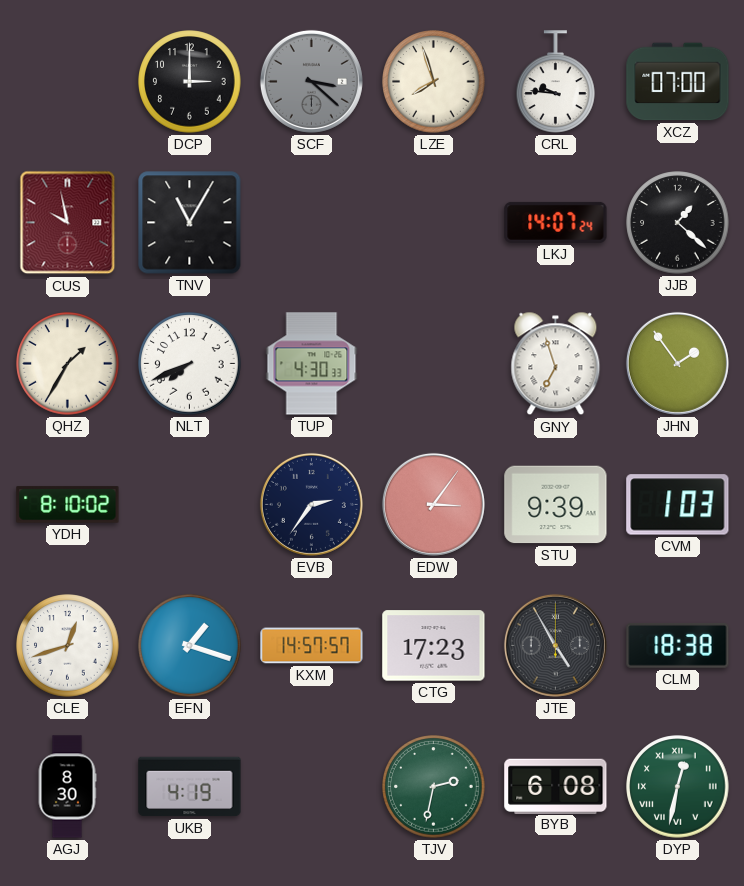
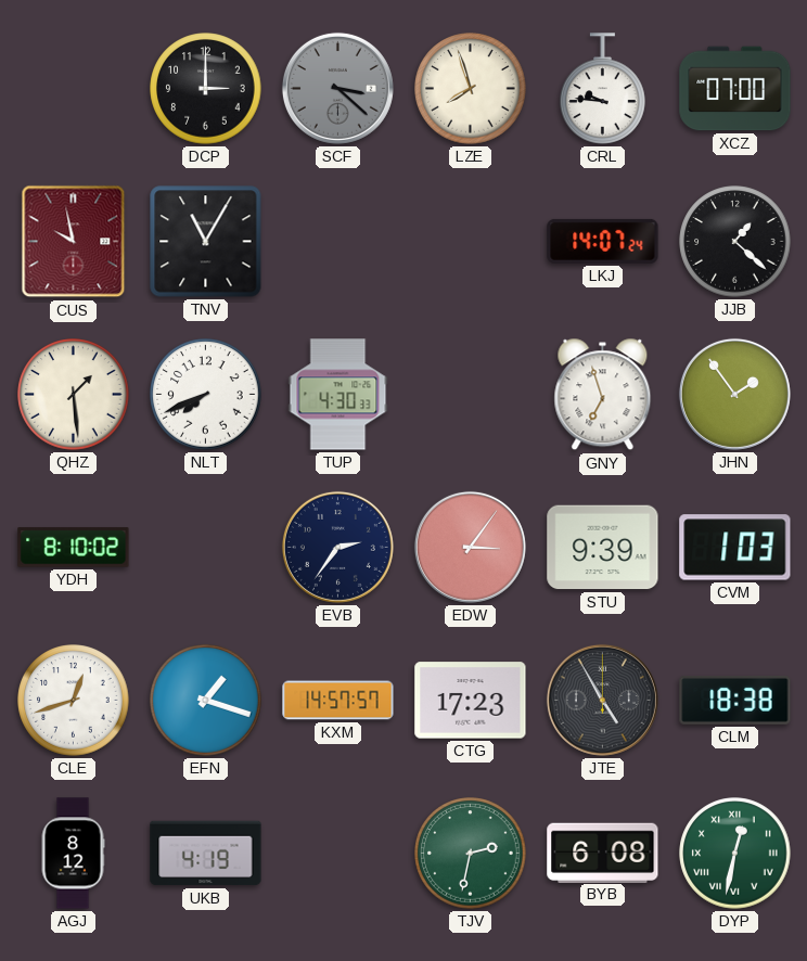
QHZ: 1:35 -> 1:29 (74, 395)
AGJ: 8:30 -> 8:12 (73, 854)
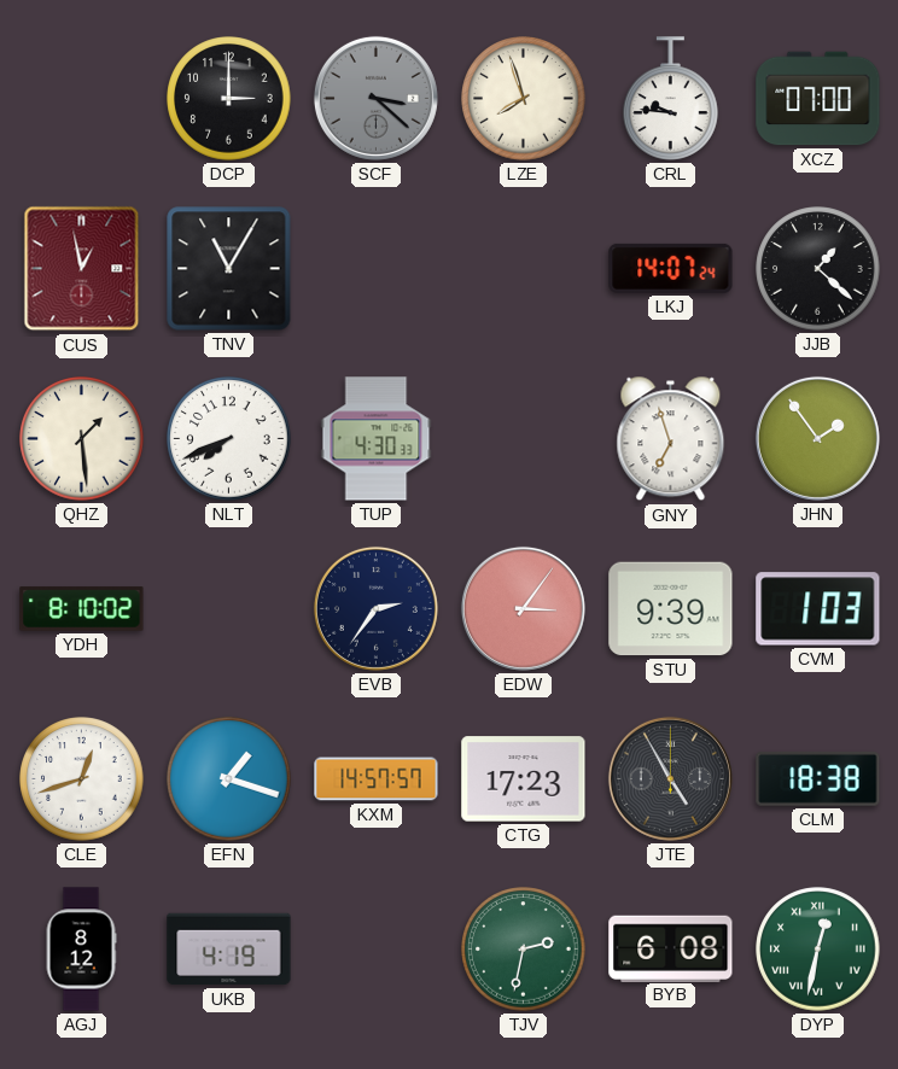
CUS: 9:58 -> 12:58 (82, 269)
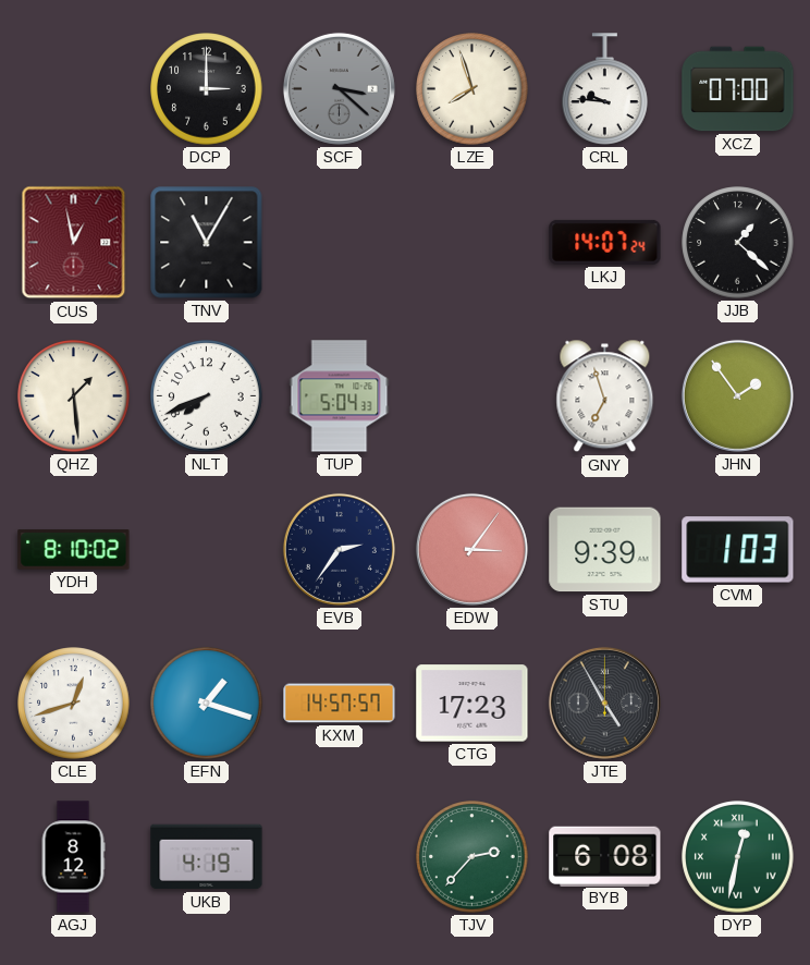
TUP: 4:30 -> 5:04 (340, 396)
CLM: 18:38 -> none (818, 779)
TJV: 2:32 -> 2:37 (472, 857)
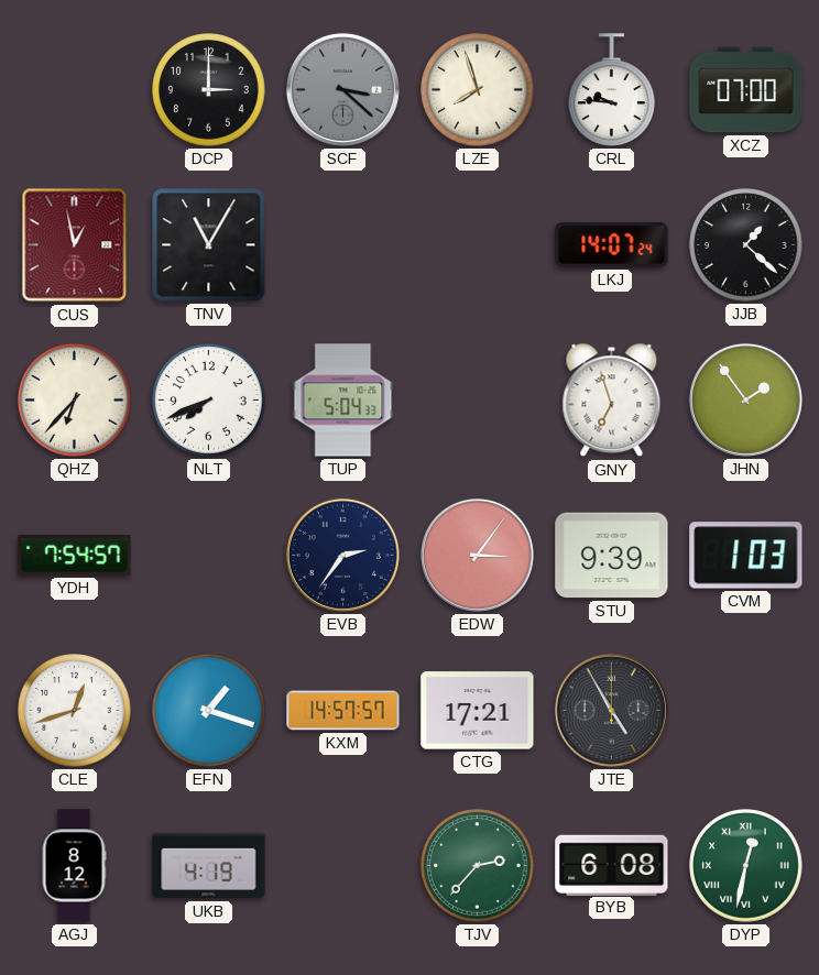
QHZ: 1:29 -> 6:37 (75, 401)
YDH: 8:10 -> 7:54 (75, 556)
CTG: 17:23 -> 17:21 (478, 711)
